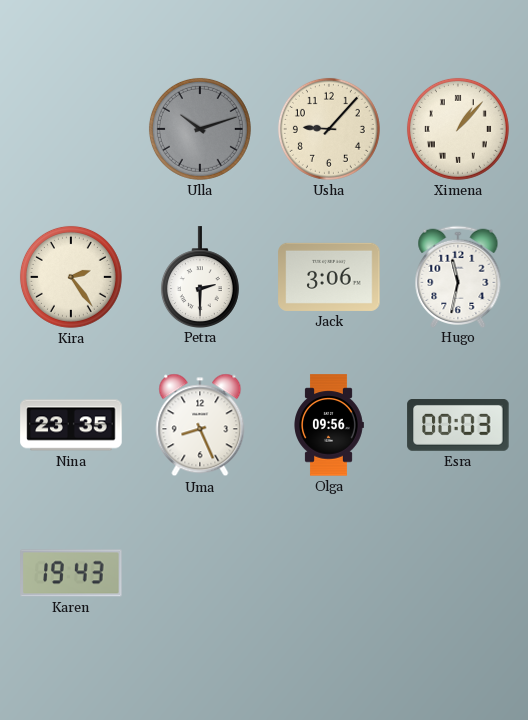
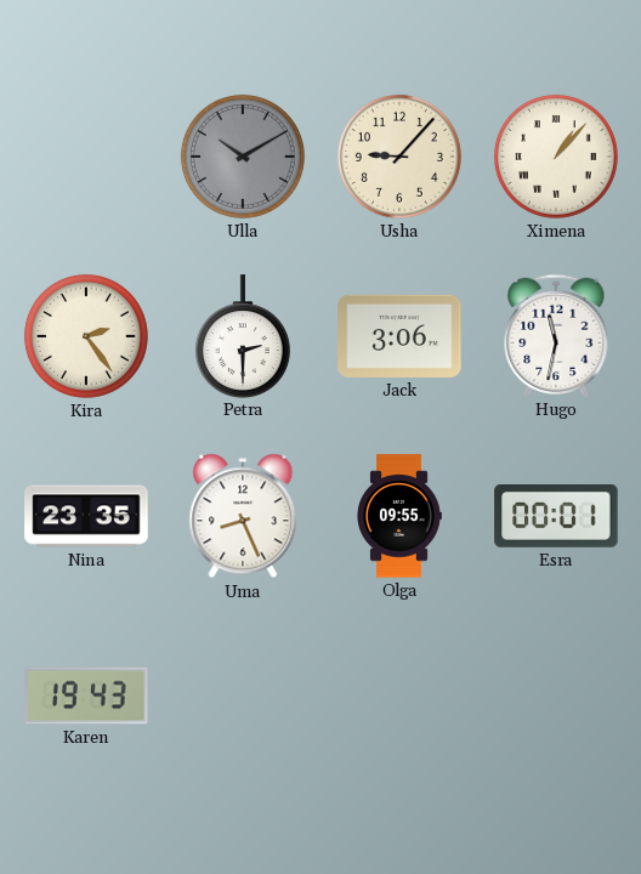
Ulla: 10:12 -> 10:10 (243, 157)
Olga: 09:56 -> 09:55 (399, 516)
Esra: 00:03 -> 00:01 (556, 517)
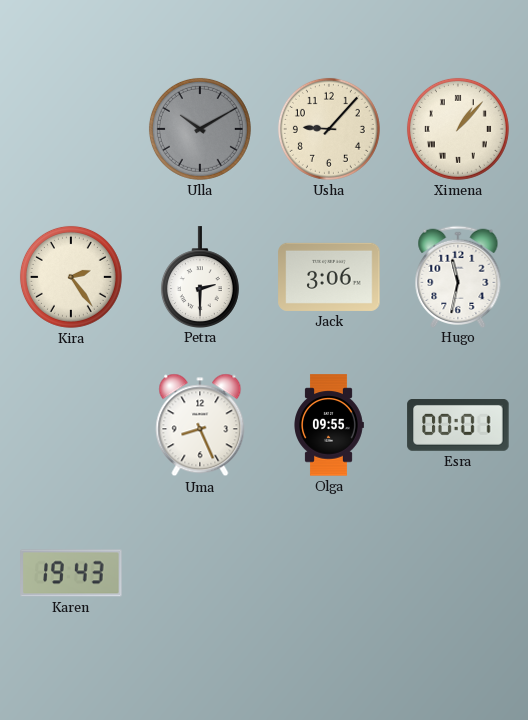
Nina: 23:35 -> none (86, 516)
